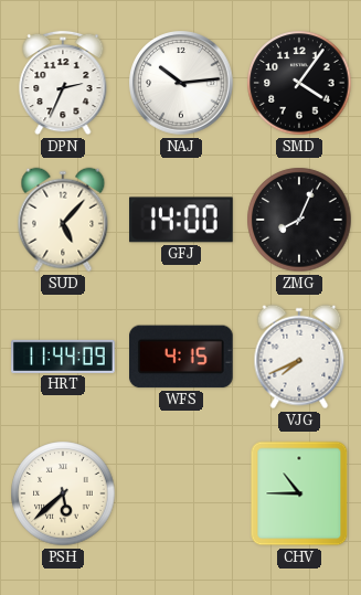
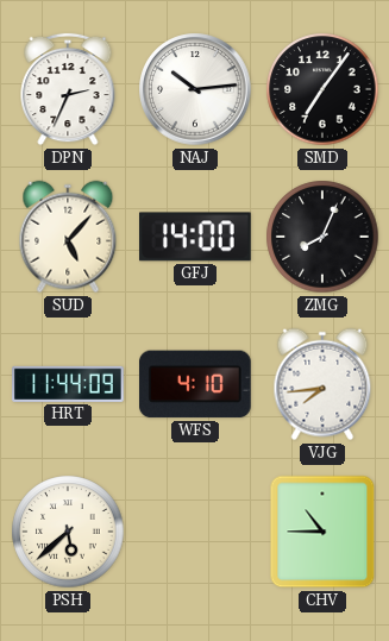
SMD: 4:06 -> 7:06 (322, 89)
WFS: 4:15 -> 4:10 (196, 384)
VJG: 7:41 -> 7:44 (322, 384)
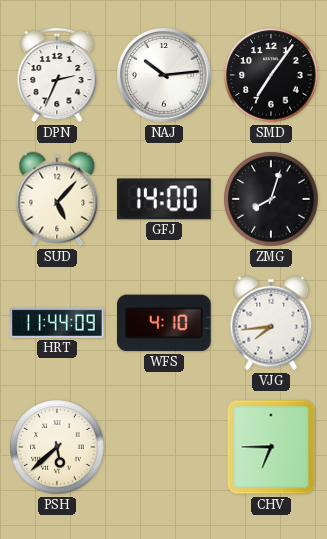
ZMG: 8:04 -> 8:03 (271, 199)
CHV: 10:45 -> 6:45 (271, 447)
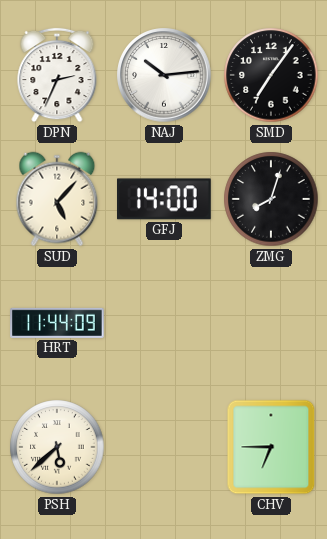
WFS: 4:10 -> none (165, 323)
VJG: 7:44 -> none (271, 323)
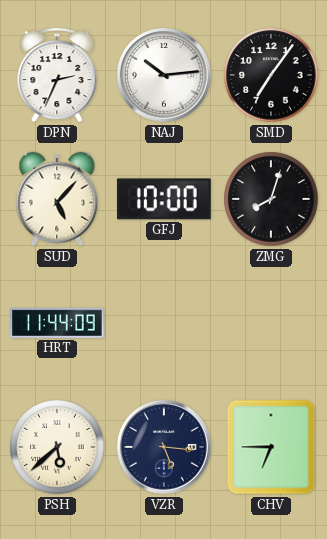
GFJ: 14:00 -> 10:00 (165, 199)
VZR: none -> 5:16 (164, 447)
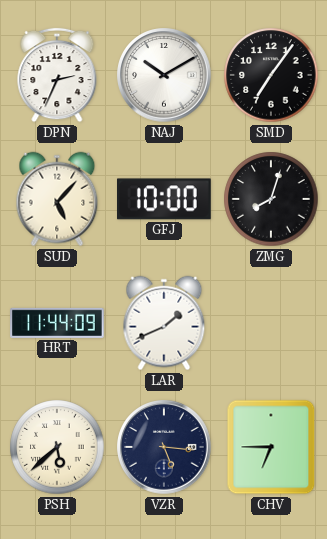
NAJ: 10:14 -> 10:10 (164, 75)
LAR: none -> 1:41 (164, 323)
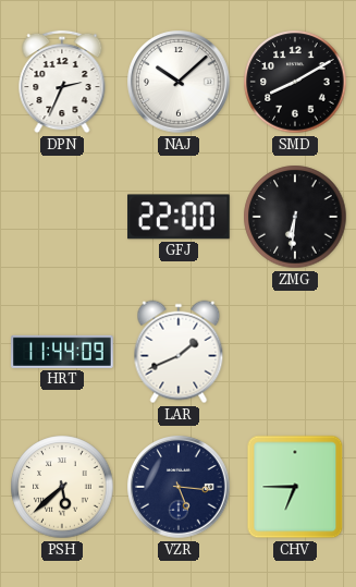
NAJ: 10:10 -> 10:08 (179, 82)
SMD: 7:06 -> 8:10 (295, 82)
SUD: 5:07 -> none (57, 199)
GFJ: 10:00 -> 22:00 (180, 217)
ZMG: 8:03 -> 6:31 (295, 217)
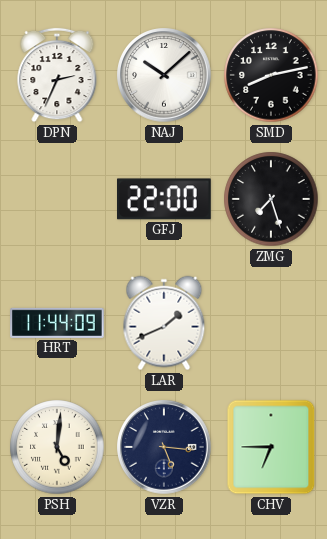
SMD: 8:10 -> 8:13 (271, 75)
ZMG: 6:31 -> 7:27 (271, 199)
PSH: 5:38 -> 5:01 (57, 447)
